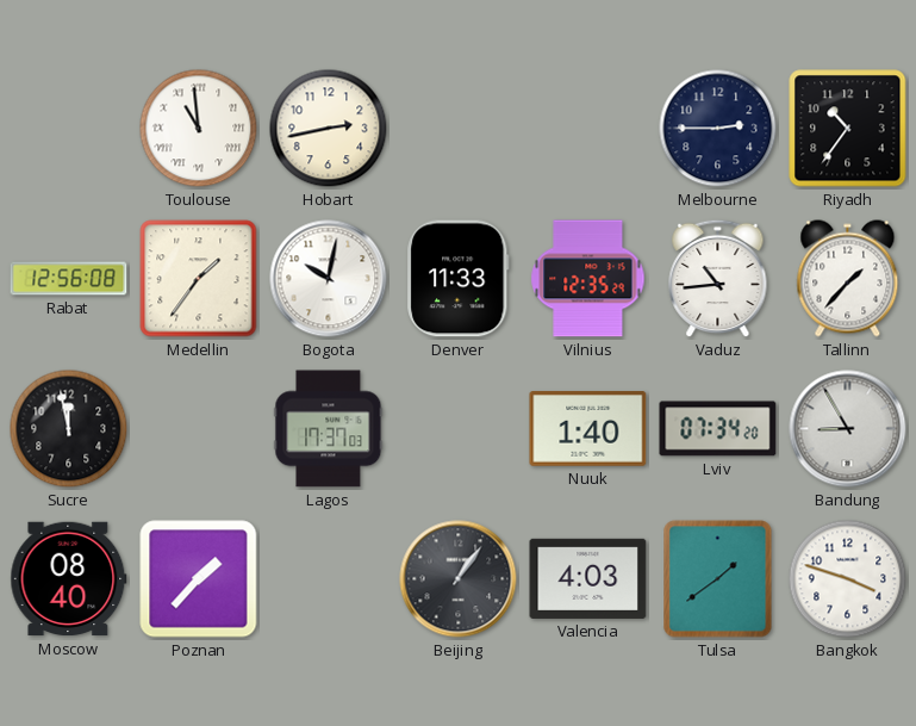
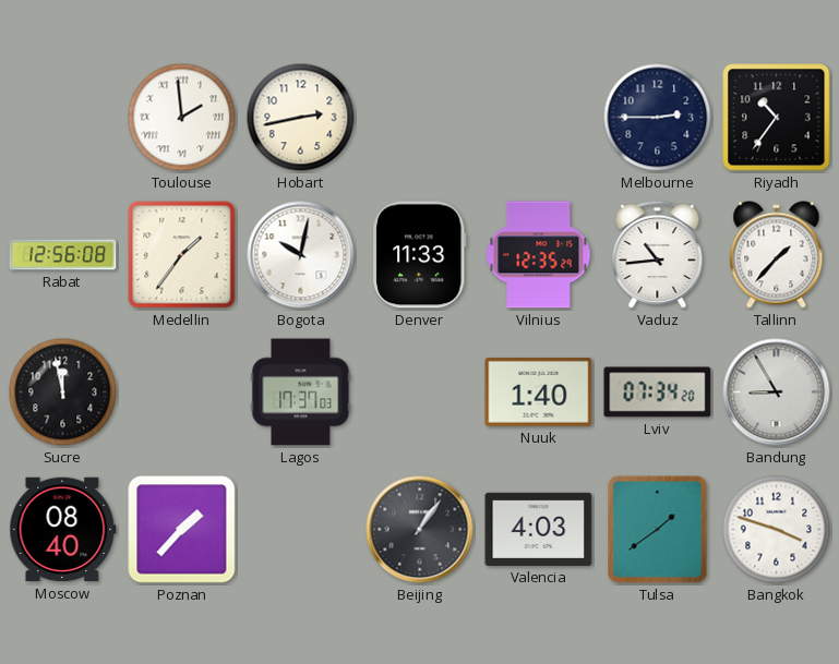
Toulouse: 10:59 -> 1:59 (182, 118)
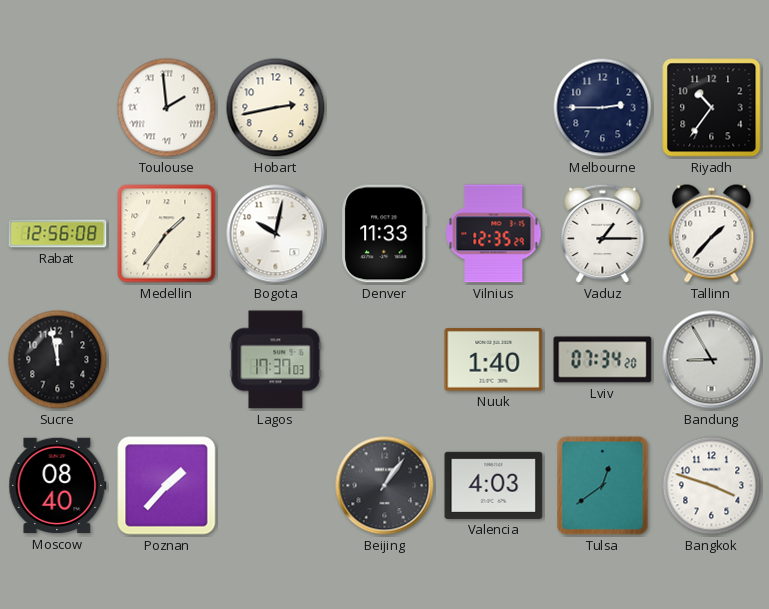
Vaduz: 10:44 -> 1:15 (603, 234)
Tulsa: 1:39 -> 12:39 (603, 486)
